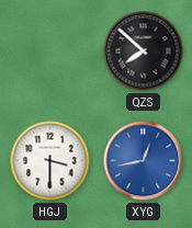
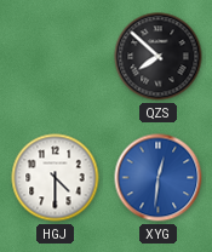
HGJ: 3:30 -> 4:30 (56, 178)
XYG: 12:43 -> 12:31 (159, 178)
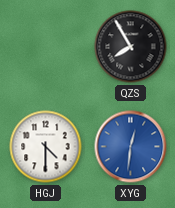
QZS: 7:52 -> 7:55 (131, 47)
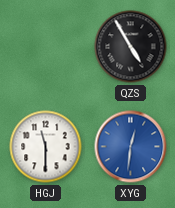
QZS: 7:55 -> 4:55 (131, 47)
HGJ: 4:30 -> 11:30 (46, 147)
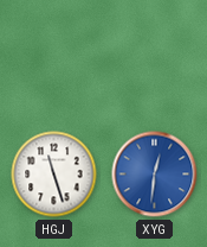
QZS: 4:55 -> none (131, 47)
HGJ: 11:30 -> 11:27 (54, 175)
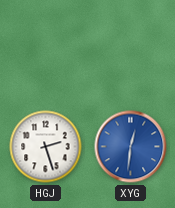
HGJ: 11:27 -> 2:27 (46, 147)
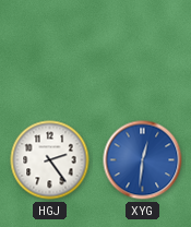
HGJ: 2:27 -> 2:24 (50, 160)
